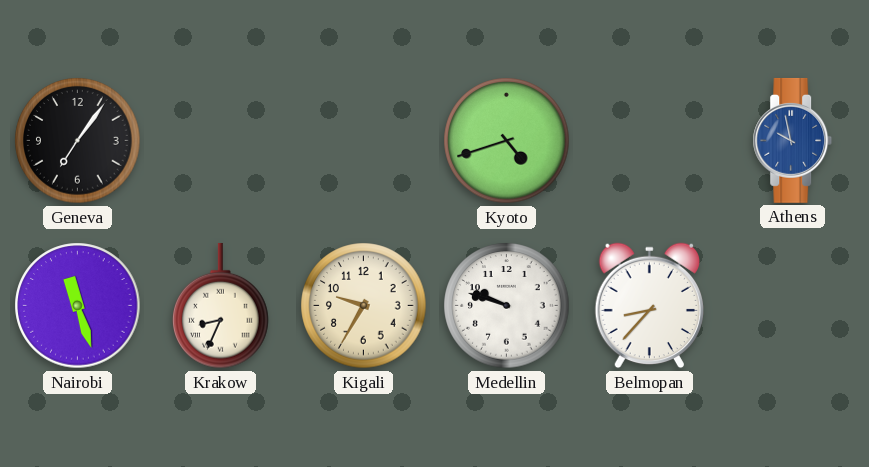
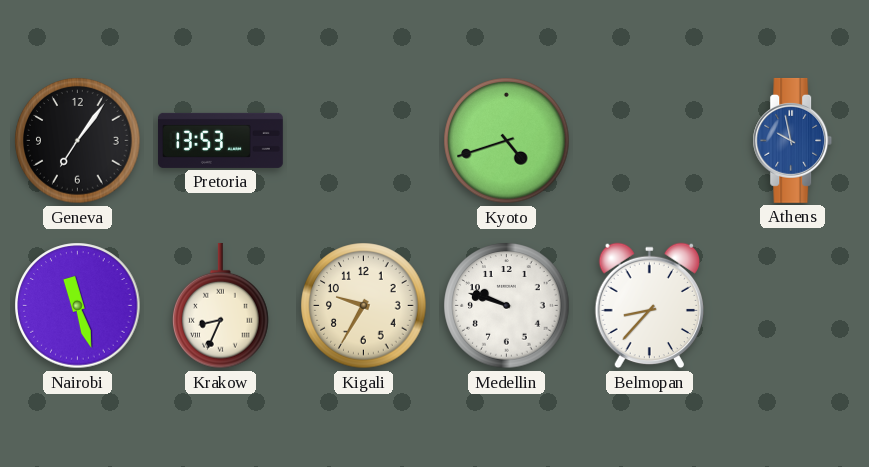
Pretoria: none -> 13:53 (221, 140)
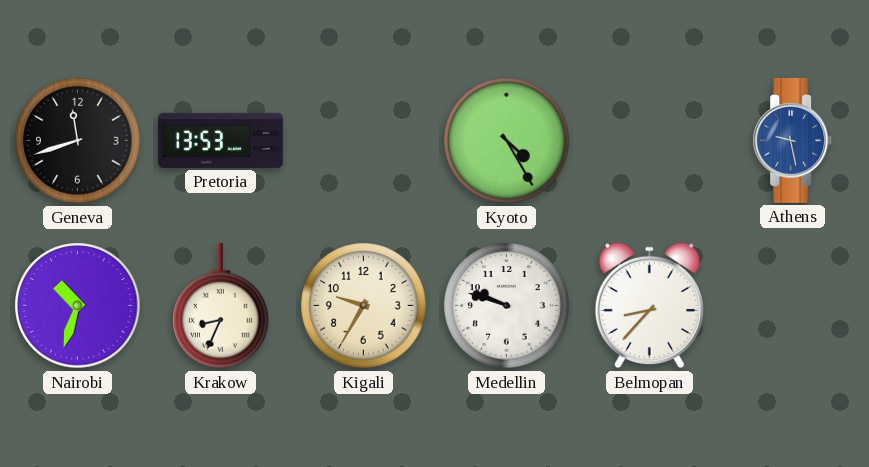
Geneva: 7:06 -> 11:42 (78, 141)
Kyoto: 4:42 -> 4:25 (507, 141)
Athens: 9:58 -> 9:28 (793, 140)
Nairobi: 11:27 -> 10:33 (78, 306)
